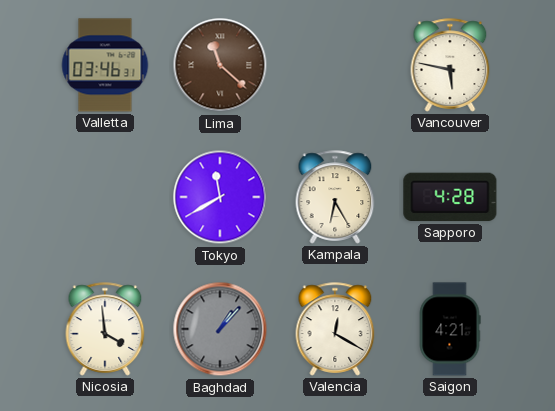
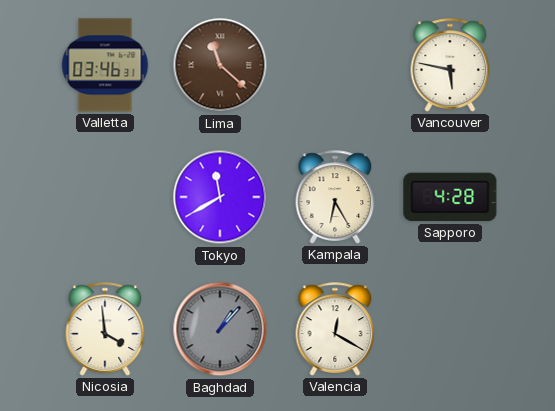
Saigon: 4:21 -> none (450, 329)
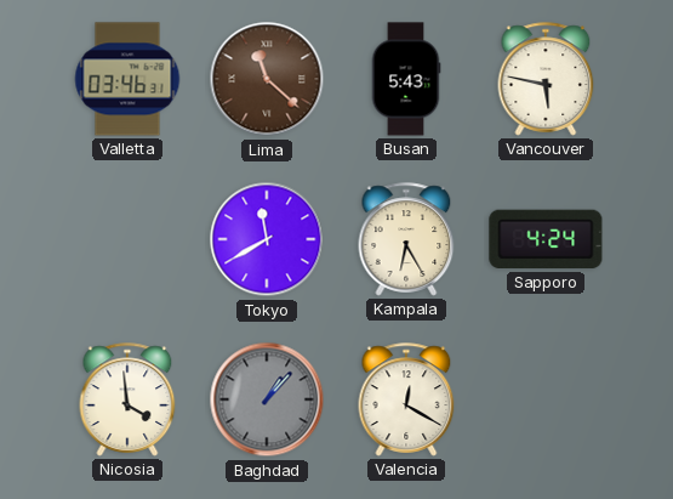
Busan: none -> 5:43 (406, 79)
Sapporo: 4:28 -> 4:24 (546, 239)
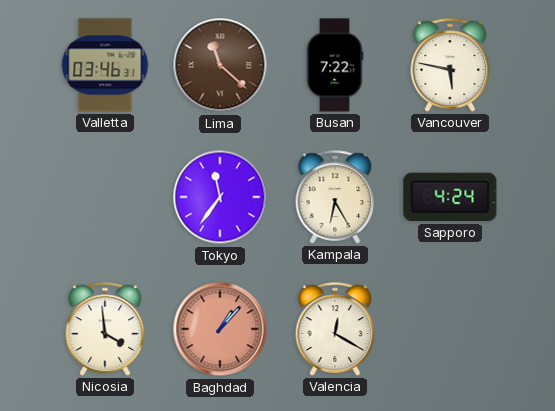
Busan: 5:43 -> 7:22 (335, 65)
Tokyo: 11:40 -> 11:36 (220, 197)
Baghdad dial: grey -> salmon (220, 329)
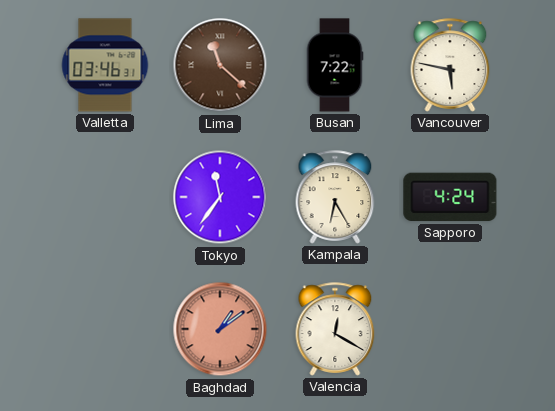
Nicosia: 3:59 -> none (105, 329)
Baghdad: 1:07 -> 1:09 (220, 329)
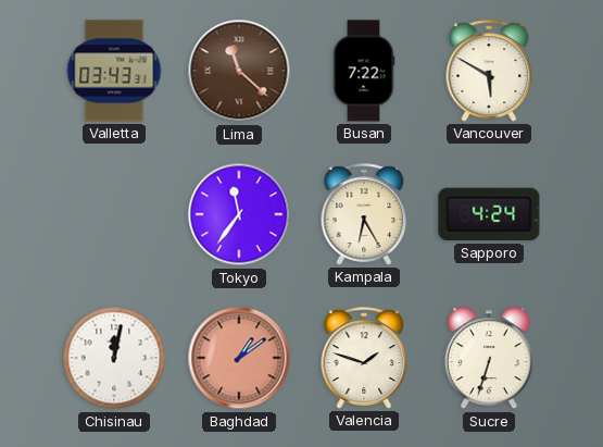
Valletta: 03:46 -> 03:43 (114, 71)
Vancouver: 5:47 -> 5:50 (489, 71)
Chisinau: none -> 12:02 (114, 358)
Valencia: 12:20 -> 1:48 (364, 358)
Sucre: none -> 6:33 (489, 359)
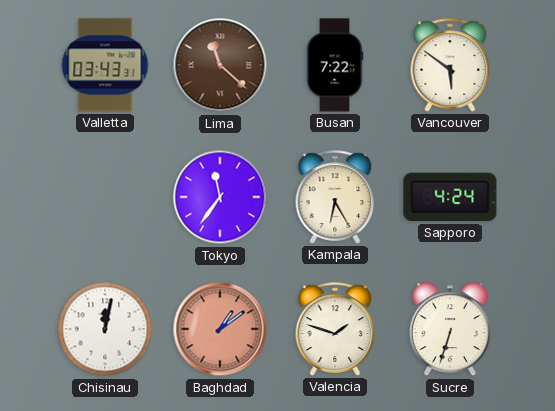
Vancouver: 5:50 -> 5:51 (450, 65)
